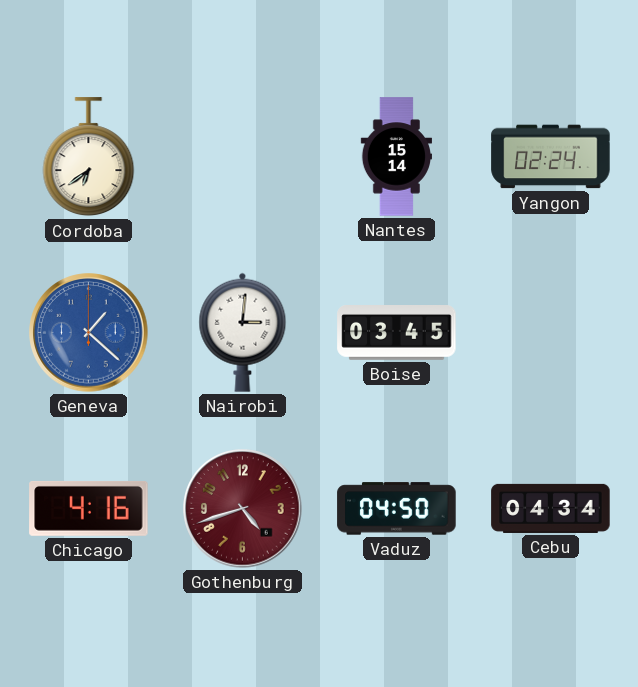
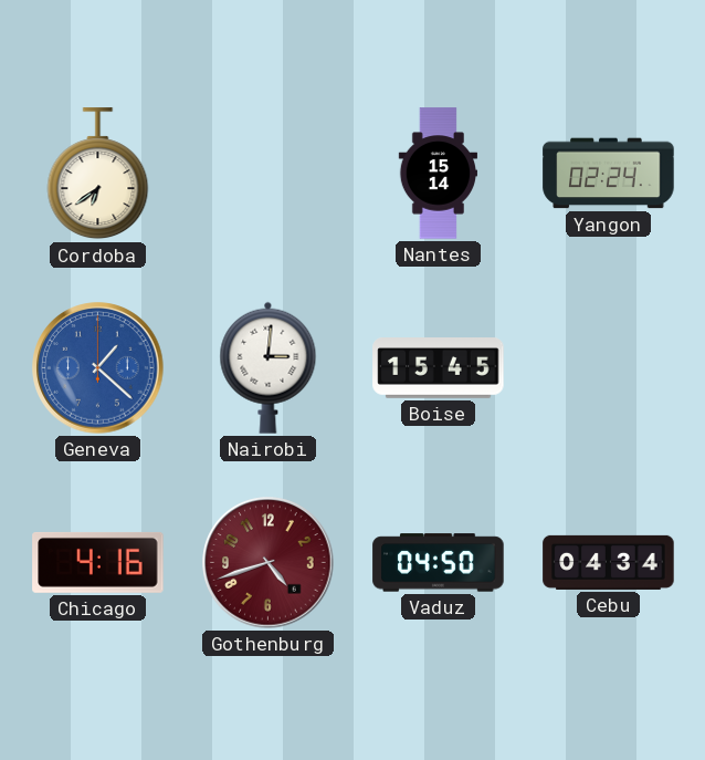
Boise: 03:45 -> 15:45 (439, 368)
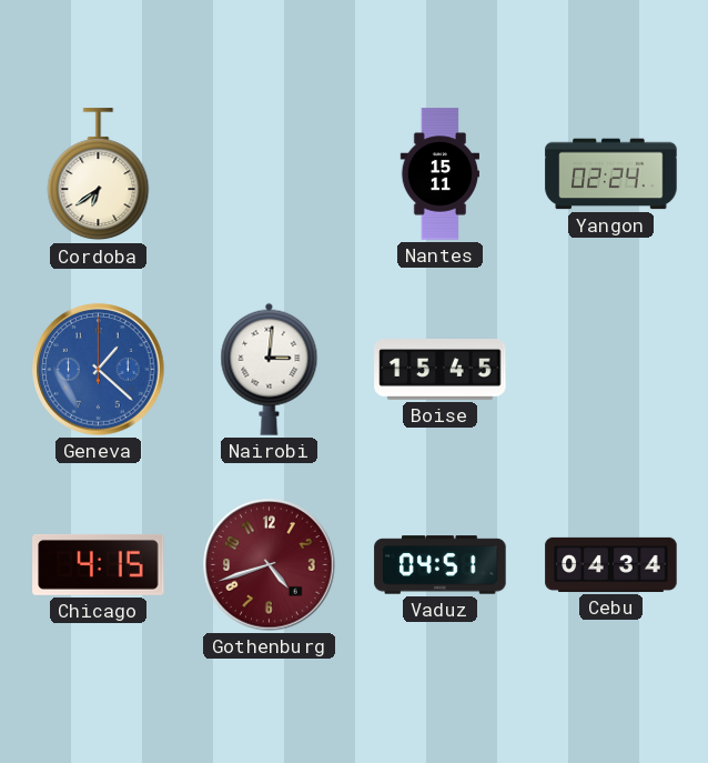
Nantes: 15:14 -> 15:11 (439, 174)
Chicago: 4:16 -> 4:15 (99, 564)
Vaduz: 04:50 -> 04:51 (441, 565)
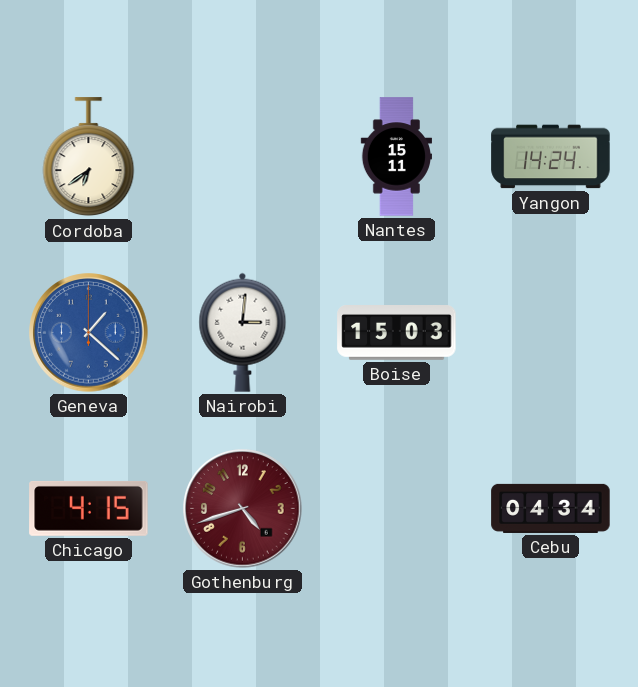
Yangon: 02:24 -> 14:24 (551, 157)
Boise: 15:45 -> 15:03 (397, 333)
Vaduz: 04:51 -> none (441, 565)
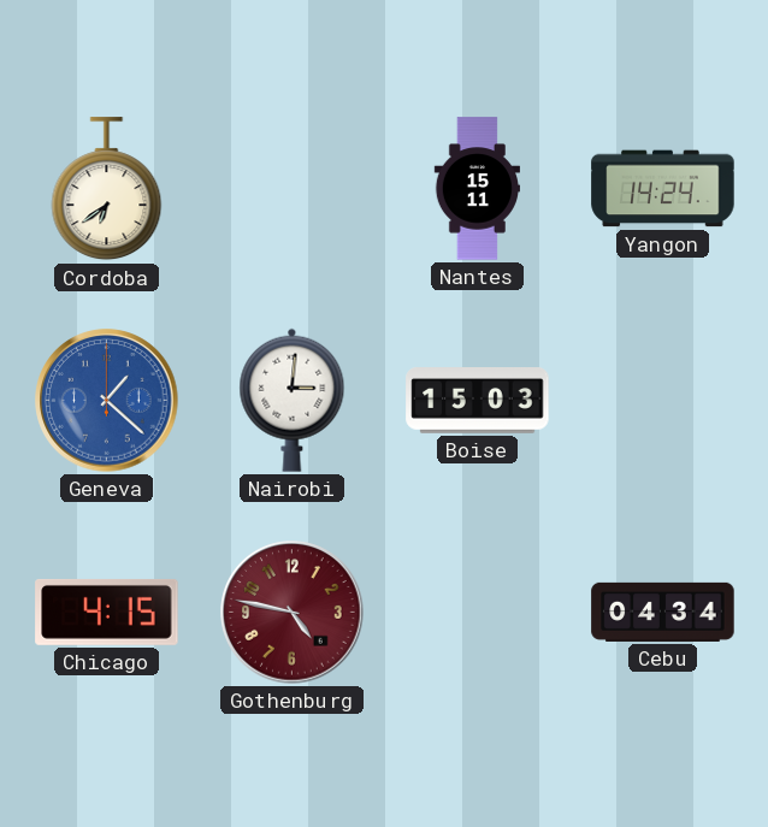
Gothenburg: 4:42 -> 4:47 (293, 613)
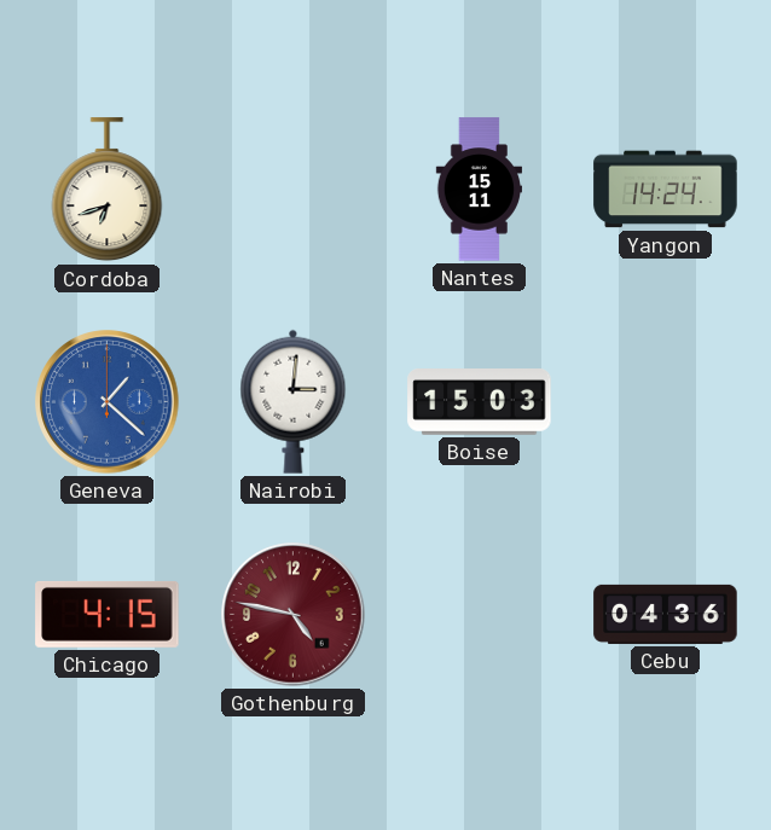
Cordoba: 6:39 -> 6:42 (108, 190)
Cebu: 04:34 -> 04:36 (666, 614)
